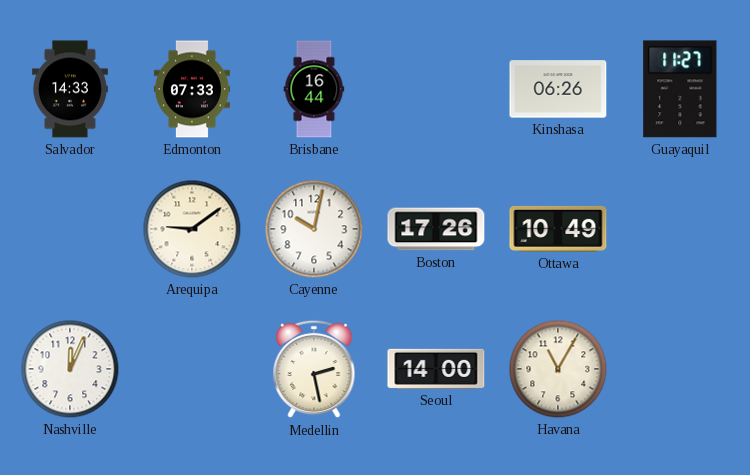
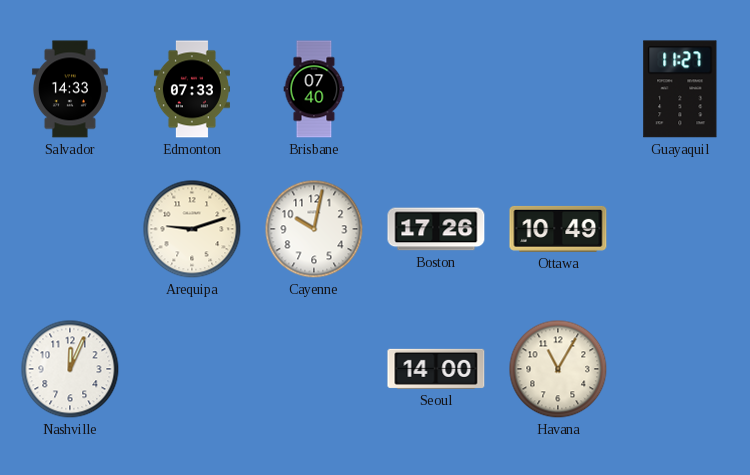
Brisbane: 16:44 -> 07:40 (314, 89)
Kinshasa: 06:26 -> none (558, 89)
Arequipa: 9:09 -> 9:12 (192, 229)
Medellin: 2:28 -> none (314, 369)
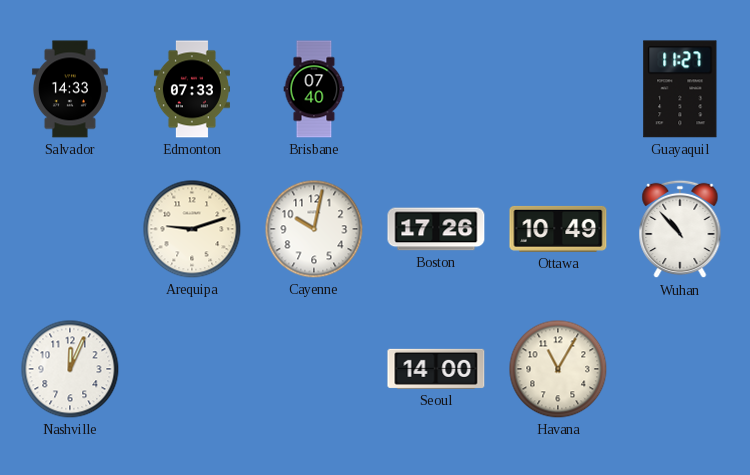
Wuhan: none -> 10:53 (680, 229)
